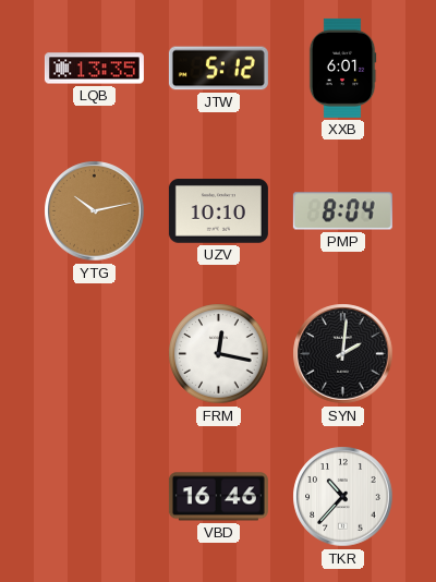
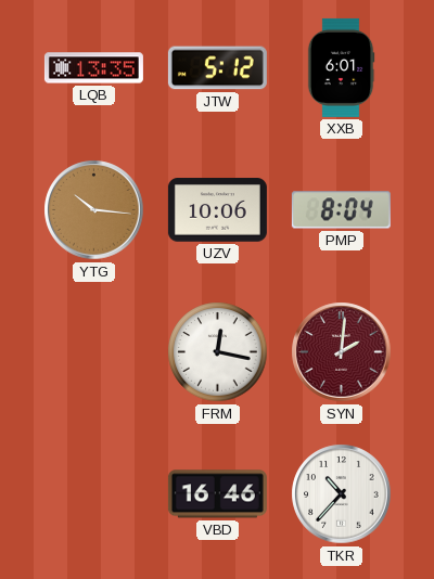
YTG: 10:13 -> 10:16 (94, 210)
UZV: 10:10 -> 10:06 (217, 210)
SYN dial: black -> burgundy (342, 352)
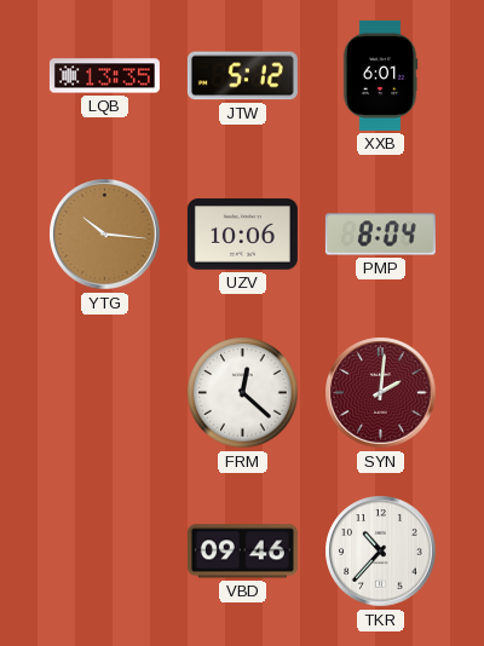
FRM: 12:17 -> 12:22 (243, 393)
VBD: 16:46 -> 09:46 (242, 552)
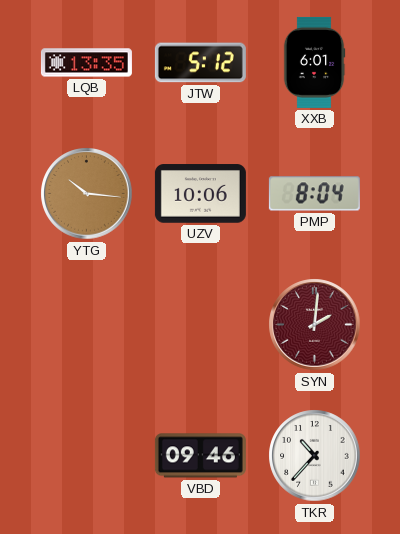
FRM: 12:22 -> none (243, 393)
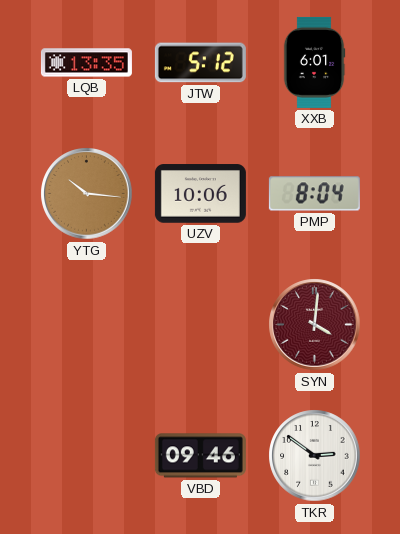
SYN: 2:01 -> 4:01 (315, 325)
TKR: 10:37 -> 2:51 (315, 456)
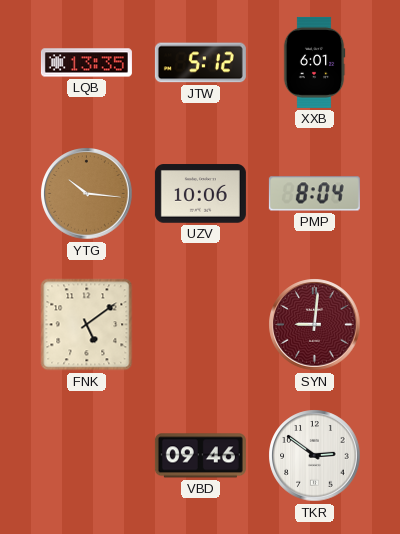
FNK: none -> 5:09 (87, 325)
SYN: 4:01 -> 9:01 (315, 325)
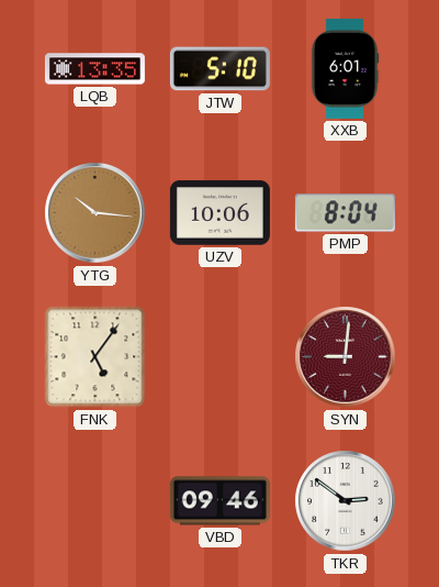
JTW: 5:12 -> 5:10 (219, 69)
FNK: 5:09 -> 5:06 (95, 357)
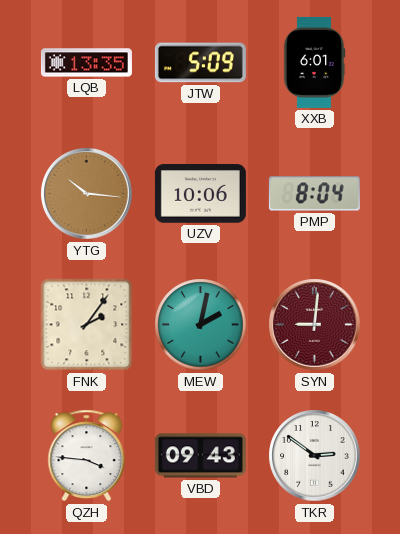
JTW: 5:10 -> 5:09 (200, 63)
FNK: 5:06 -> 2:06 (87, 325)
MEW: none -> 2:02 (201, 325)
QZH: none -> 3:46 (87, 456)
VBD: 09:46 -> 09:43 (200, 456)
